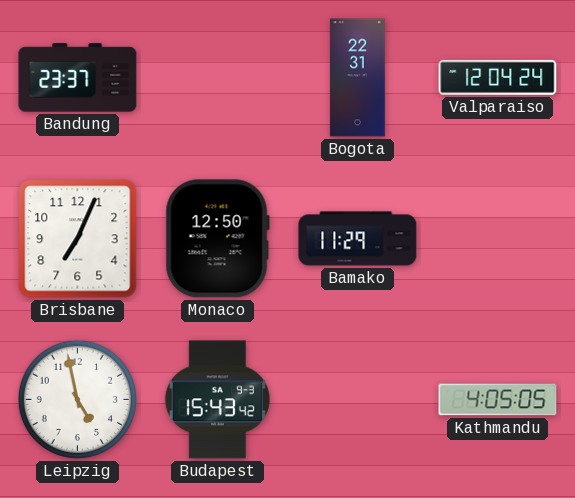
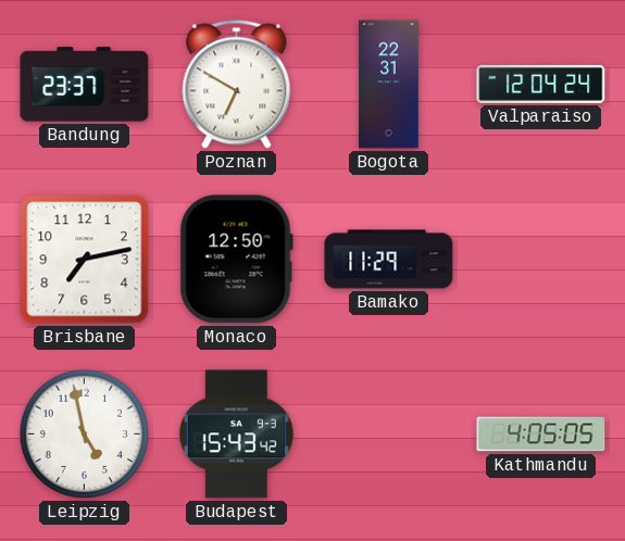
Poznan: none -> 6:50 (237, 85)
Brisbane: 7:04 -> 7:13 (85, 260)
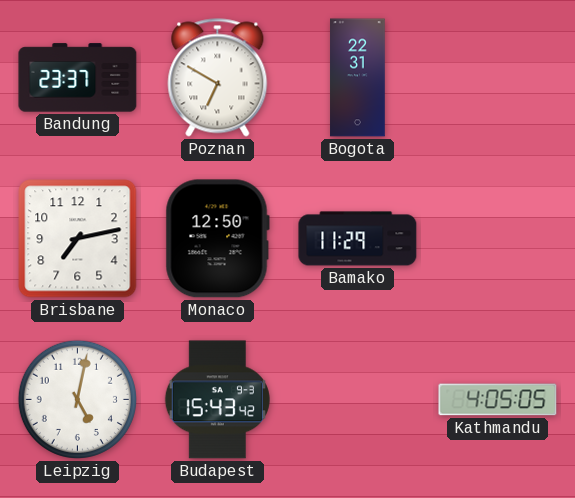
Valparaiso: 12:04 -> none (541, 84)
Leipzig: 4:58 -> 5:02 (77, 399)
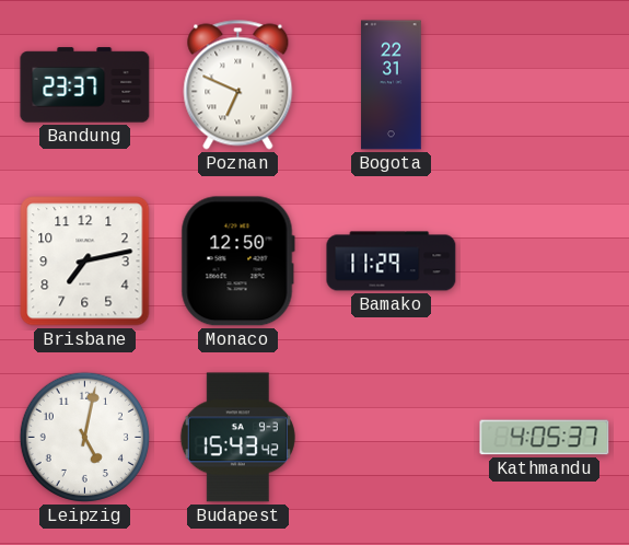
Poznan: 6:50 -> 6:49 (238, 85)
Kathmandu: 4:05:05 -> 4:05:37 (545, 438)
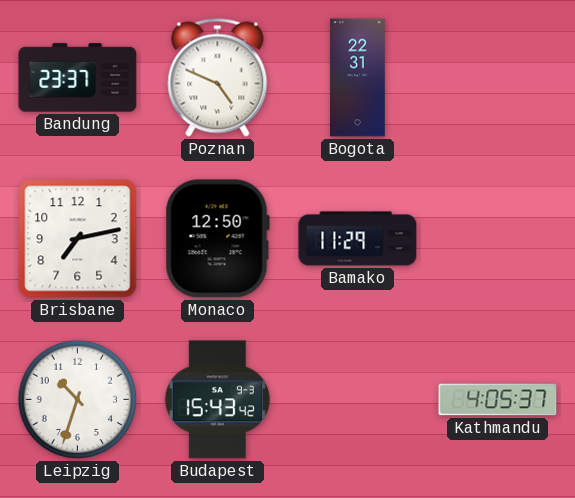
Poznan: 6:49 -> 4:49 (218, 78)
Leipzig: 5:02 -> 10:33 (77, 399)
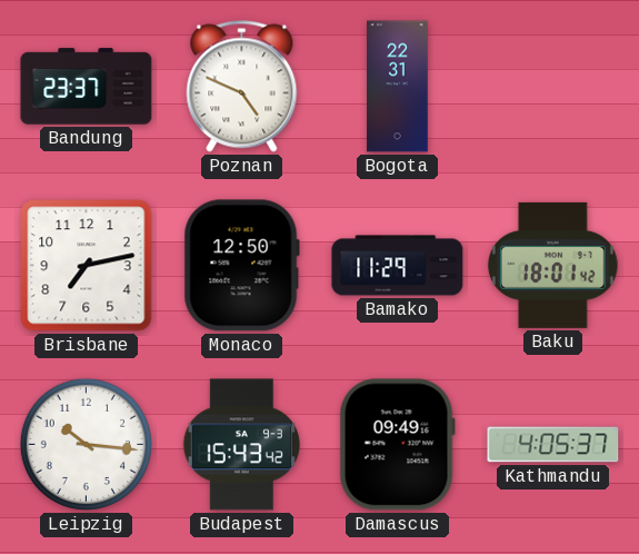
Baku: none -> 18:01 (553, 265)
Leipzig: 10:33 -> 10:16 (86, 444)
Damascus: none -> 09:49 (397, 445)
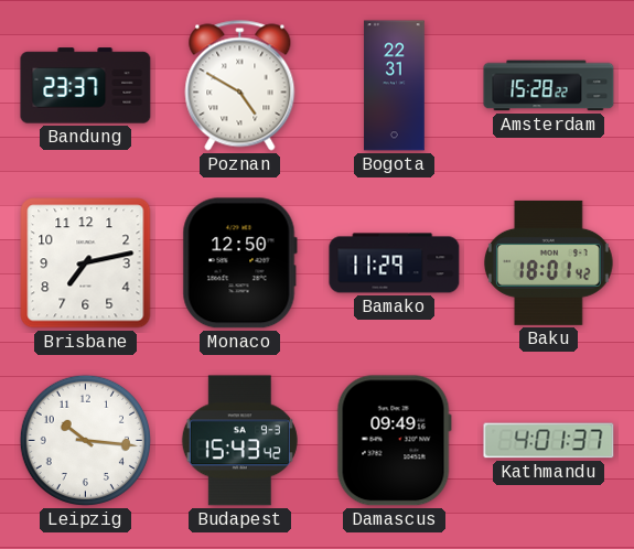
Poznan: 4:49 -> 4:50 (240, 86)
Amsterdam: none -> 15:28 (549, 86)
Kathmandu: 4:05 -> 4:01 (549, 441)
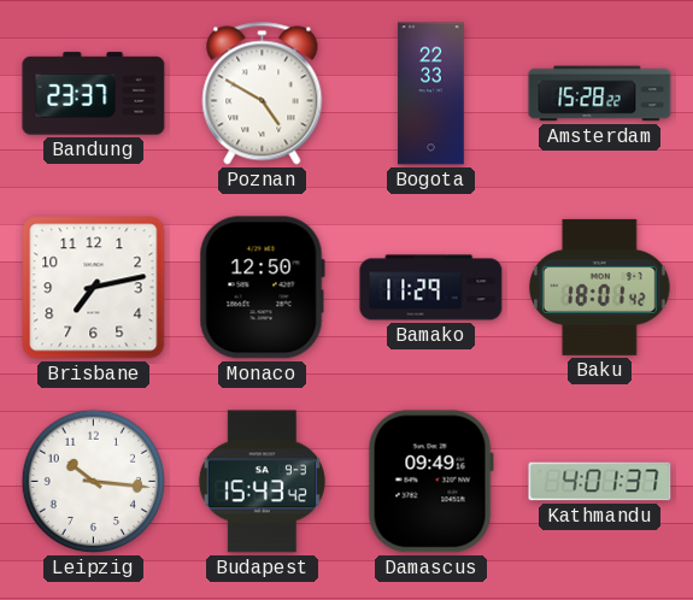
Bogota: 22:31 -> 22:33 (431, 94)
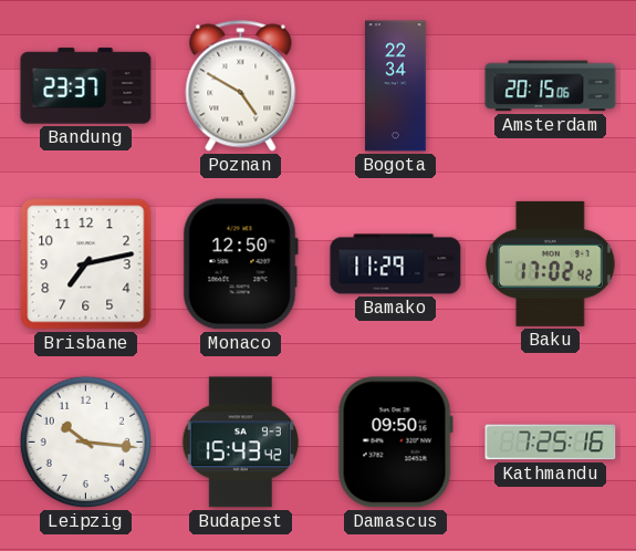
Bogota: 22:33 -> 22:34 (396, 86)
Amsterdam: 15:28 -> 20:15 (551, 86)
Baku: 18:01 -> 17:02 (551, 263)
Damascus: 09:49 -> 09:50 (395, 443)
Kathmandu: 4:01 -> 7:25 (551, 443)
